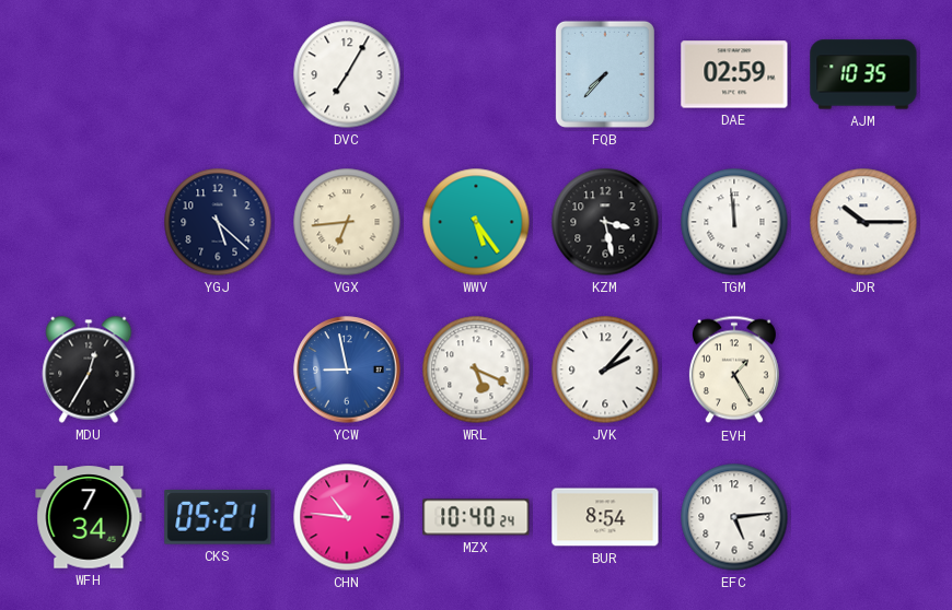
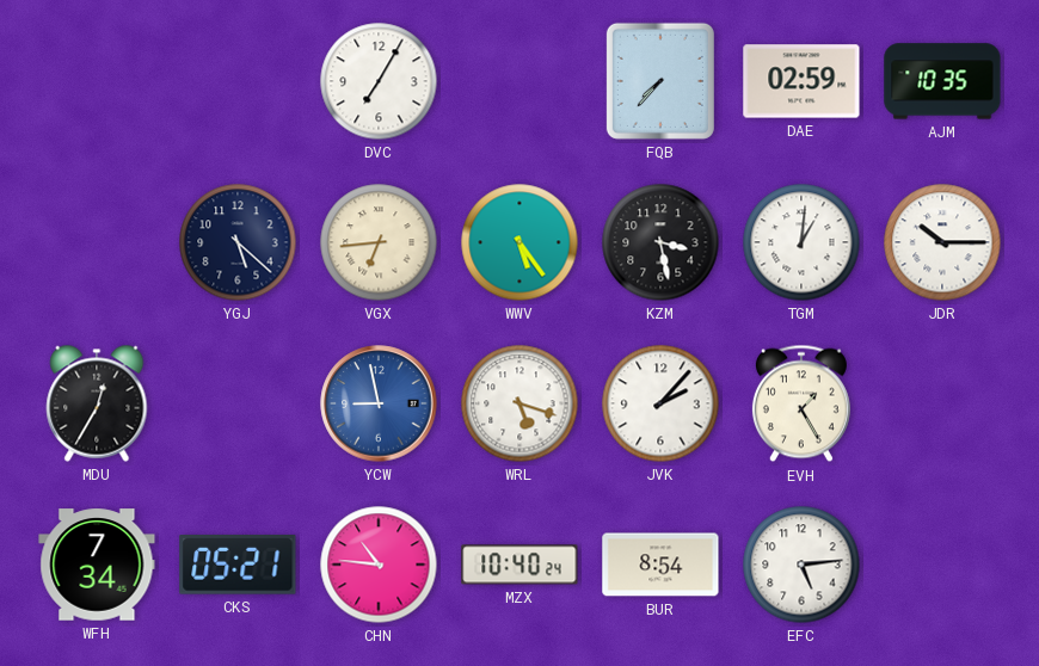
TGM: 11:59 -> 1:01 (801, 242)
WRL: 5:19 -> 5:18 (519, 403)
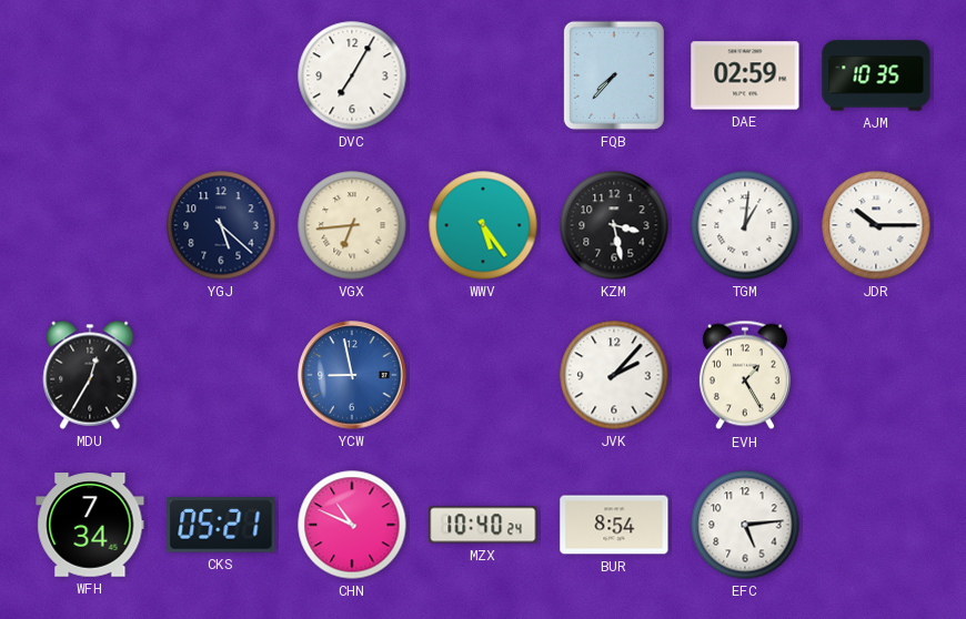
WRL: 5:18 -> none (519, 403)
CHN: 10:46 -> 10:49 (352, 525)
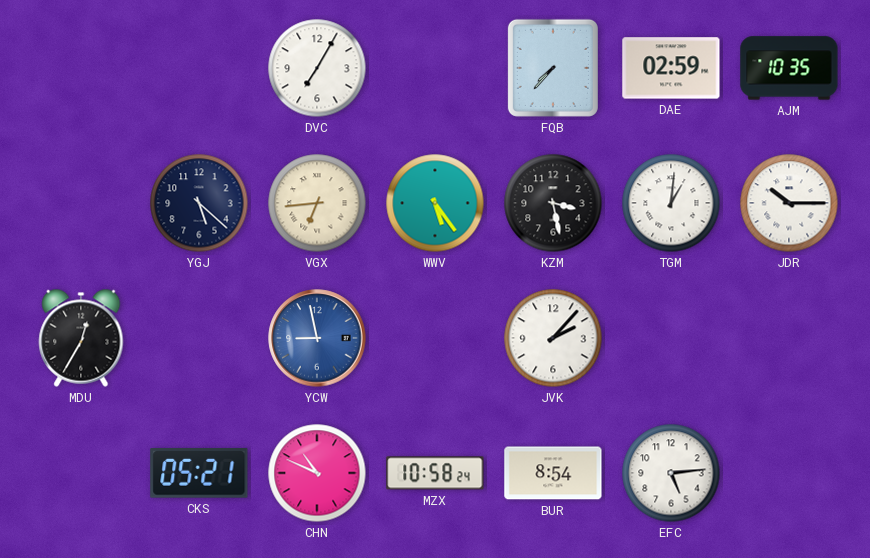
EVH: 1:25 -> none (745, 375)
WFH: 7:34 -> none (90, 525)
MZX: 10:40 -> 10:58 (435, 473)
